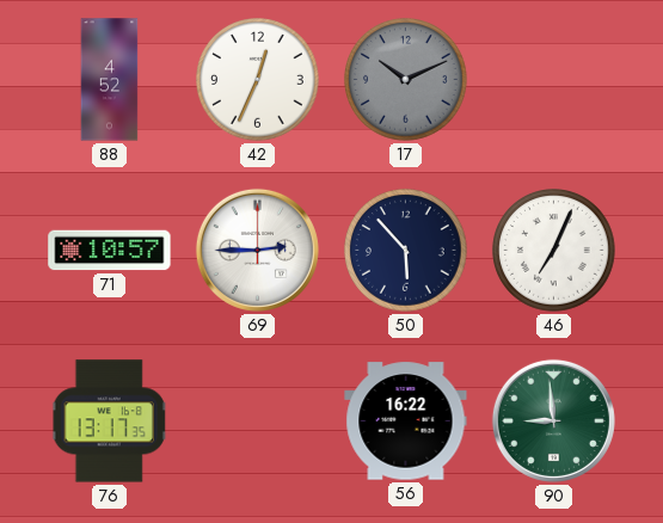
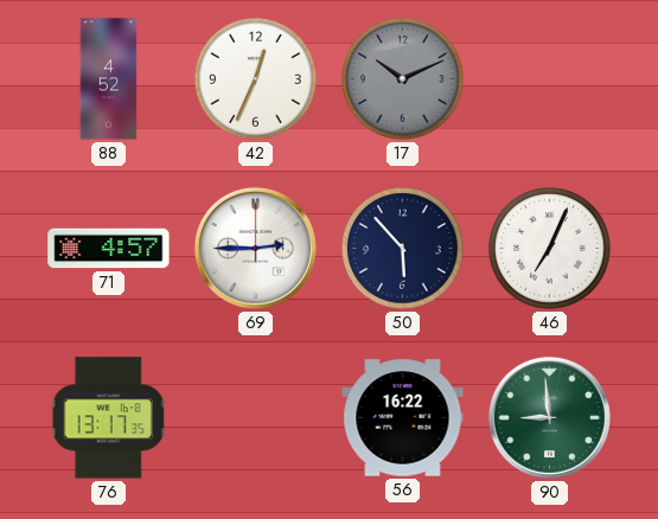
71: 10:57 -> 4:57 (109, 249)
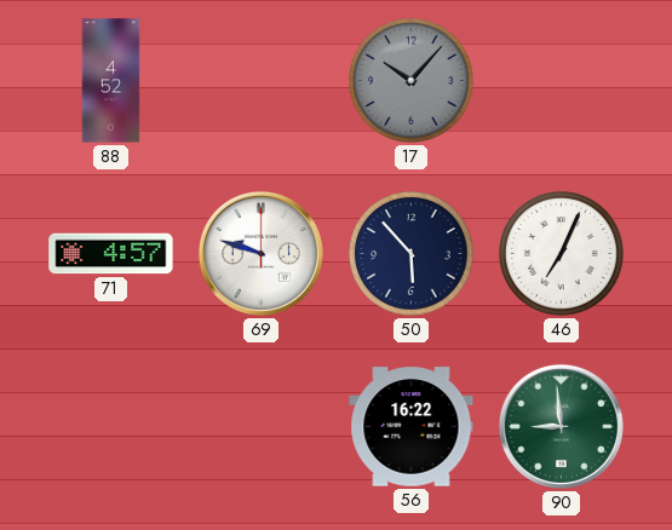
42: 12:34 -> none (256, 79)
17: 10:11 -> 10:07 (412, 81)
69: 2:45 -> 9:48 (260, 253)
76: 13:17 -> none (109, 418)
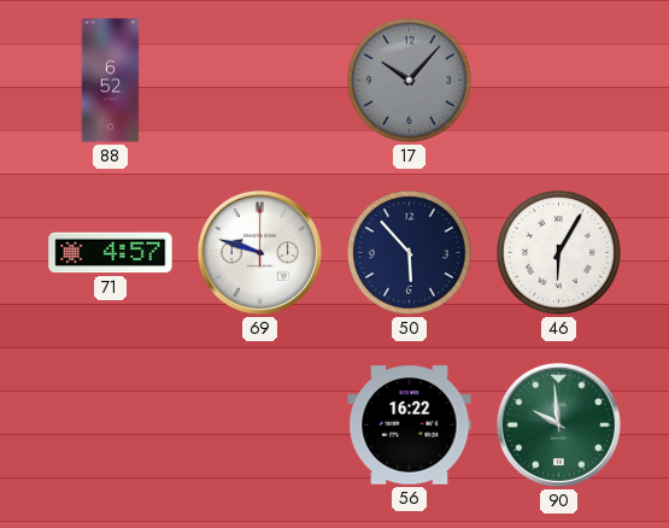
88: 4:52 -> 6:52 (111, 81)
46: 7:04 -> 6:05 (559, 253)
90: 8:59 -> 9:59 (558, 424)
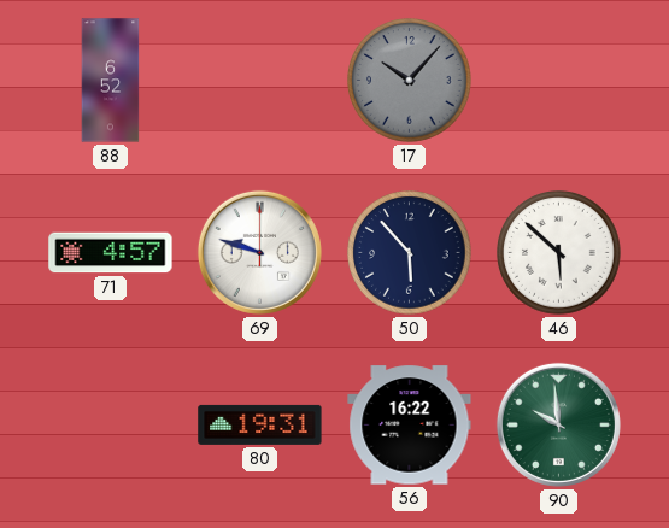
46: 6:05 -> 5:52 (559, 253)
80: none -> 19:31 (260, 424)
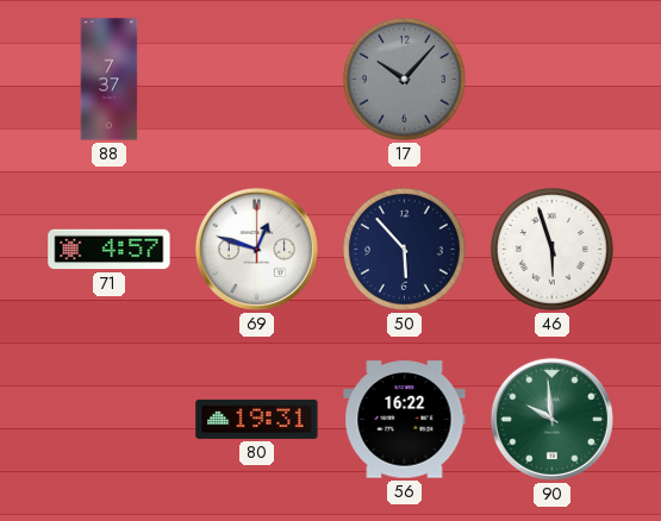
88: 6:52 -> 7:37 (110, 80)
69: 9:48 -> 12:48 (256, 249)
46: 5:52 -> 5:57 (553, 250)
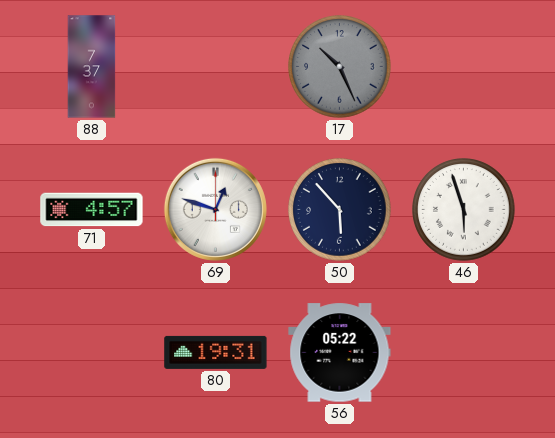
17: 10:07 -> 10:26 (340, 67)
56: 16:22 -> 05:22 (340, 353)
90: 9:59 -> none (551, 419)
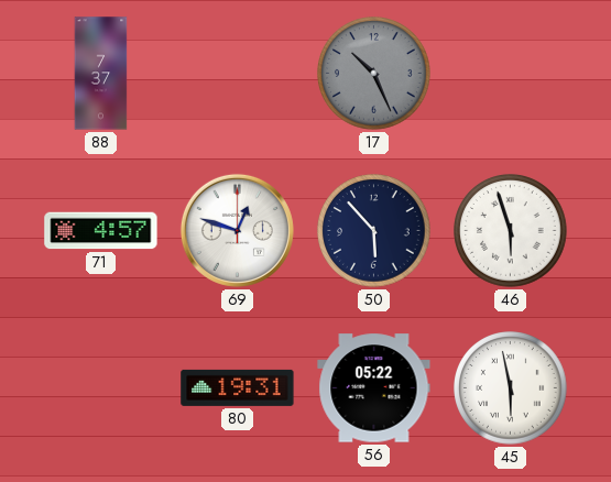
45: none -> 5:58 (511, 388)
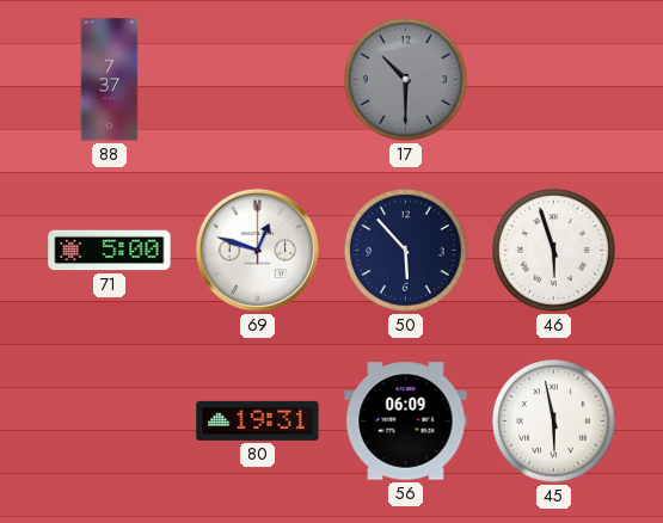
17: 10:26 -> 10:30 (406, 80)
71: 4:57 -> 5:00 (110, 251)
56: 05:22 -> 06:09 (406, 422)
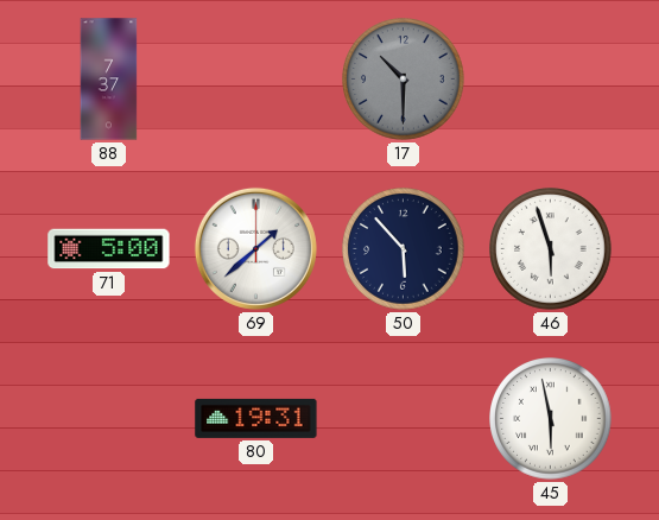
69: 12:48 -> 1:38 (255, 248)
56: 06:09 -> none (406, 422)
